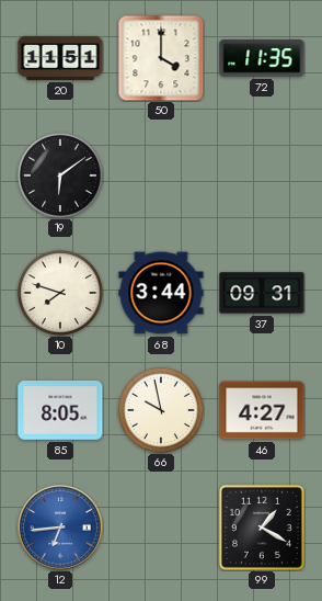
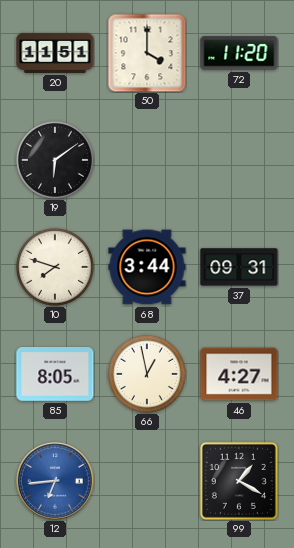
72: 11:35 -> 11:20 (239, 53)
66: 9:58 -> 12:58 (147, 374)
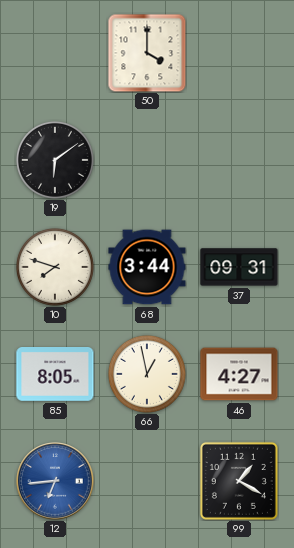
20: 11:51 -> none (55, 53)
72: 11:20 -> none (239, 53)
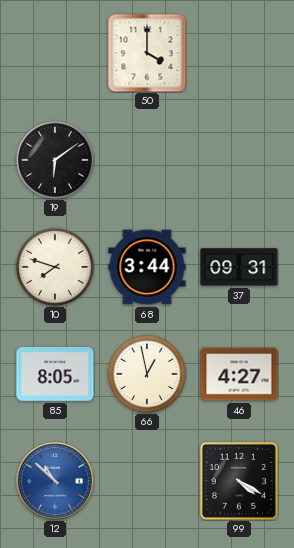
12: 6:44 -> 10:52 (55, 481)
99: 1:20 -> 4:20 (239, 481)
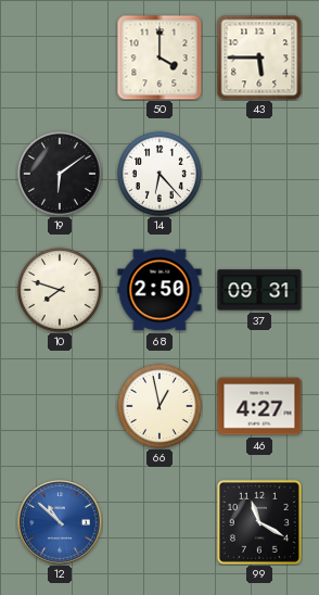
43: none -> 5:45 (259, 58)
14: none -> 6:23 (159, 174)
68: 3:44 -> 2:50 (159, 290)
85: 8:05 -> none (55, 375)
99: 4:20 -> 11:20 (259, 522)
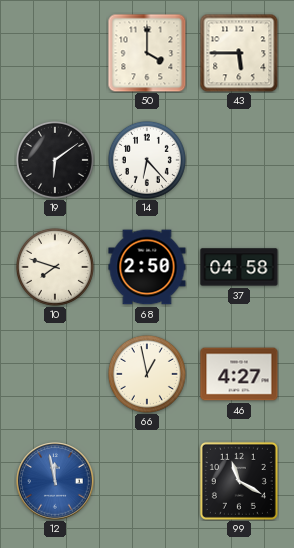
37: 09:31 -> 04:58 (239, 267)
12: 10:52 -> 11:58 (55, 481)
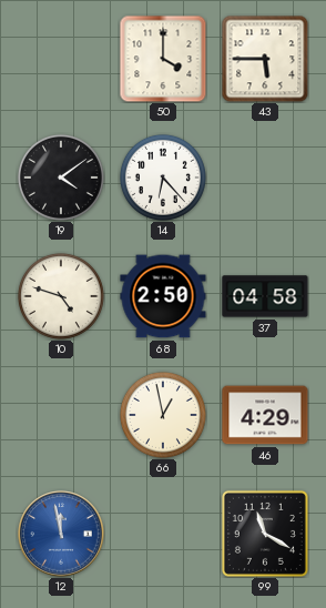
19: 6:09 -> 4:09 (61, 178)
10: 7:48 -> 4:48 (61, 296)
46: 4:27 -> 4:29 (265, 415)
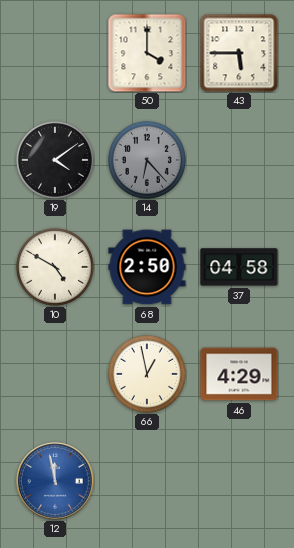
14 dial: white -> grey (147, 160)
10: 4:48 -> 4:50 (55, 267)
99: 11:20 -> none (265, 534)
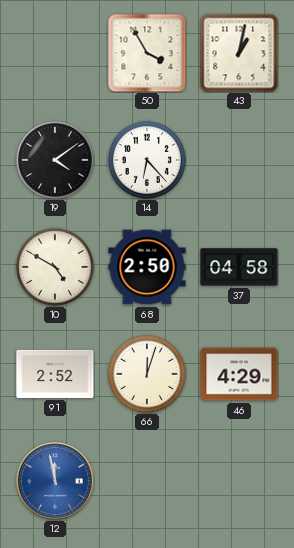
50: 4:00 -> 3:55 (147, 53)
43: 5:45 -> 1:02 (239, 53)
14 dial: grey -> white (147, 160)
91: none -> 2:52 (55, 374)
66: 12:58 -> 12:03 (147, 374)
